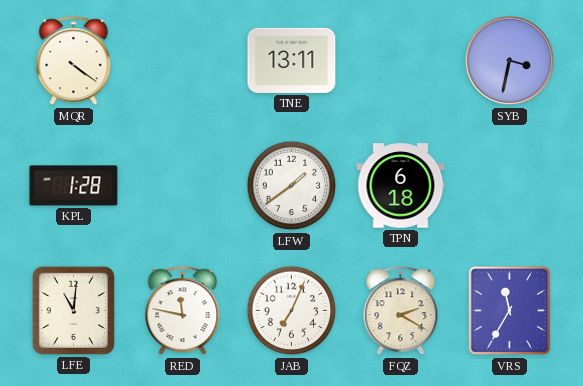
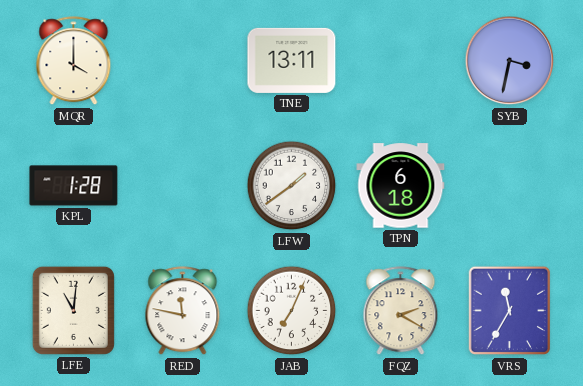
MQR: 4:21 -> 4:00 (74, 61)
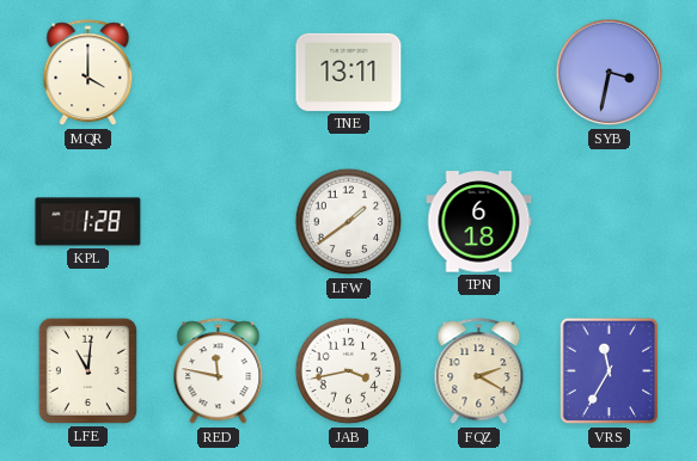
JAB: 7:04 -> 3:43 (349, 371)
